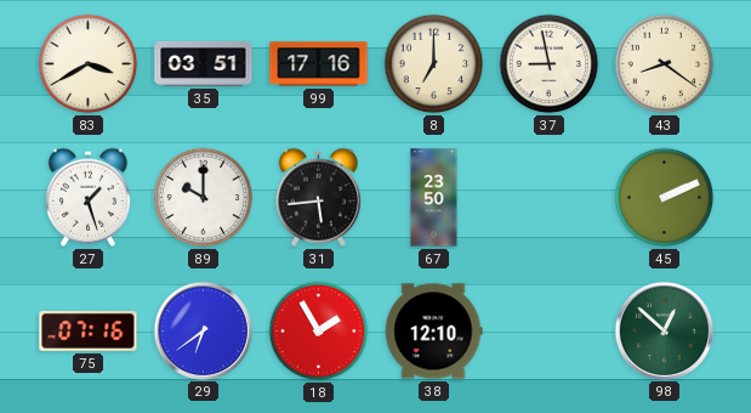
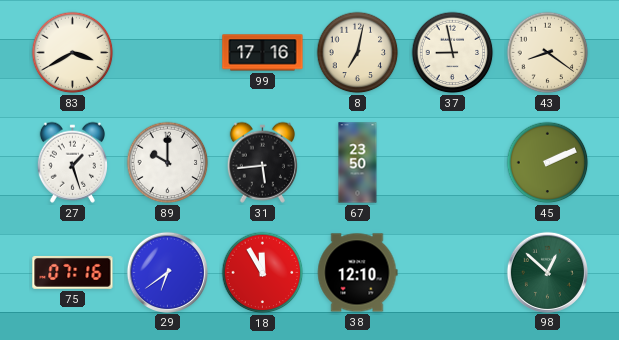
35: 03:51 -> none (204, 63)
8: 7:00 -> 7:02 (358, 53)
18: 1:55 -> 11:55 (263, 273)
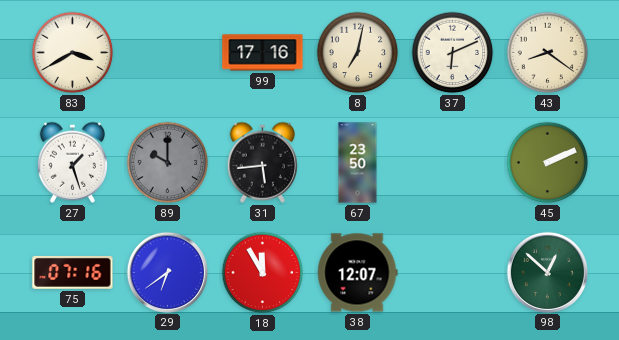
37: 8:58 -> 6:11 (453, 53)
89 dial: white -> grey (168, 163)
38: 12:10 -> 12:07 (357, 273)
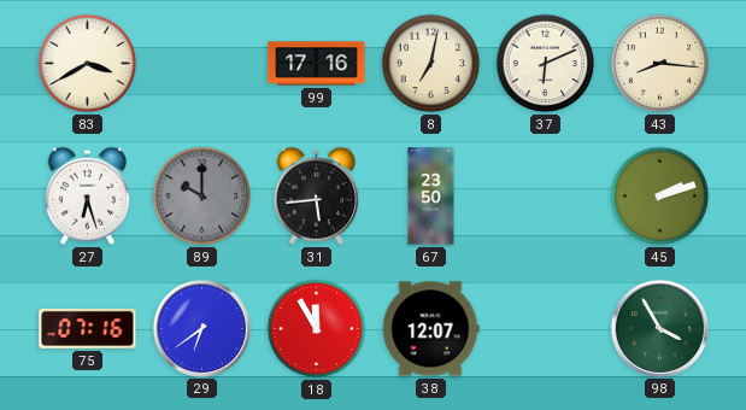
43: 8:21 -> 8:16 (660, 64)
27: 1:27 -> 6:27 (87, 195)
45: 2:11 -> 2:12 (660, 197)
98: 12:52 -> 3:55 (659, 328)
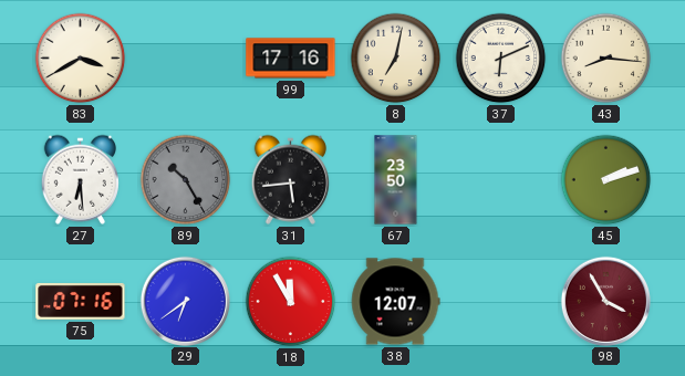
27: 6:27 -> 6:29 (80, 179)
89: 10:00 -> 10:25 (186, 180)
98 dial: green -> burgundy (605, 301)
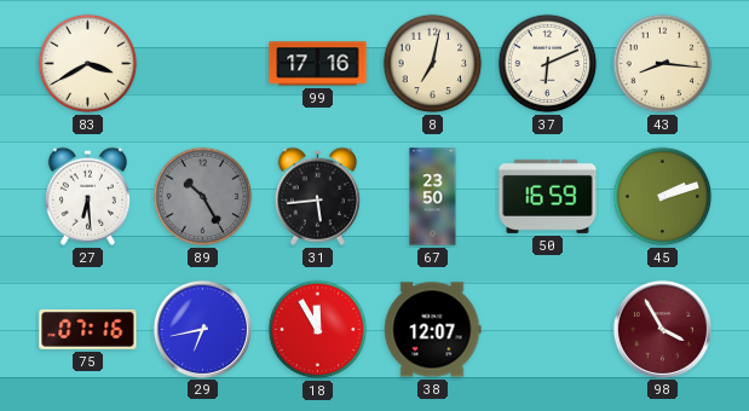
50: none -> 16:59 (548, 196)
29: 6:39 -> 6:43 (202, 329)
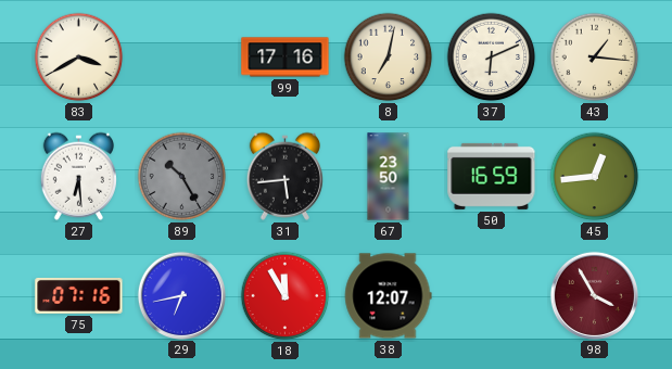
43: 8:16 -> 1:16 (595, 58)
45: 2:12 -> 12:44 (595, 177)
